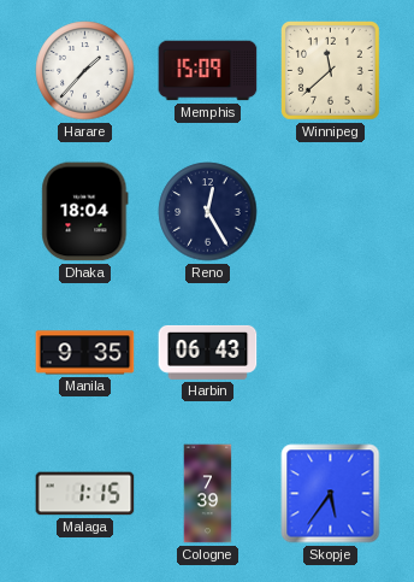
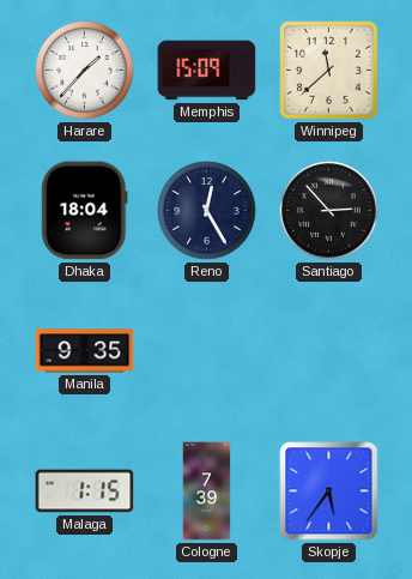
Santiago: none -> 2:53 (329, 211)
Harbin: 06:43 -> none (208, 352)
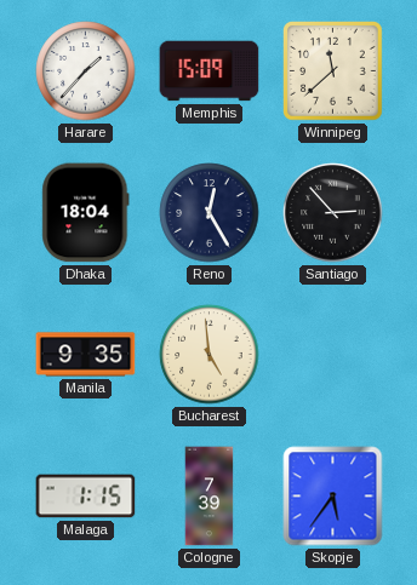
Bucharest: none -> 4:59 (210, 355)
